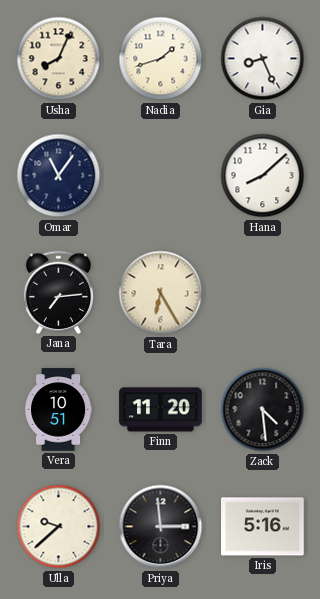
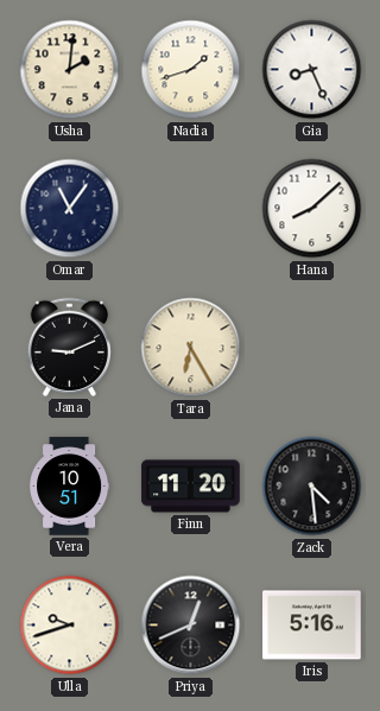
Usha: 8:04 -> 2:01 (70, 70)
Jana: 7:14 -> 9:11 (69, 347)
Ulla: 9:38 -> 9:42 (70, 626)
Priya: 2:59 -> 12:41 (191, 626)
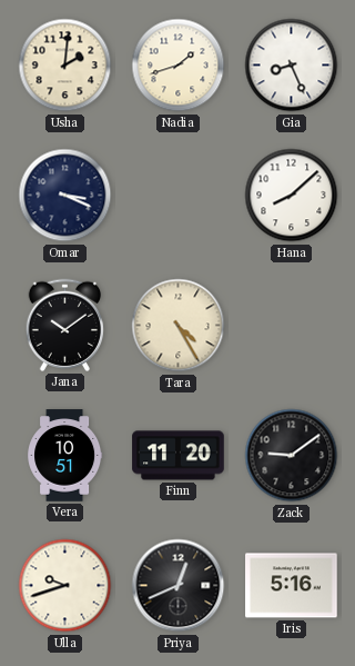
Omar: 11:06 -> 3:19 (65, 196)
Jana: 9:11 -> 10:09 (64, 325)
Tara: 6:25 -> 4:25 (179, 326)
Zack: 4:29 -> 9:09 (292, 456)
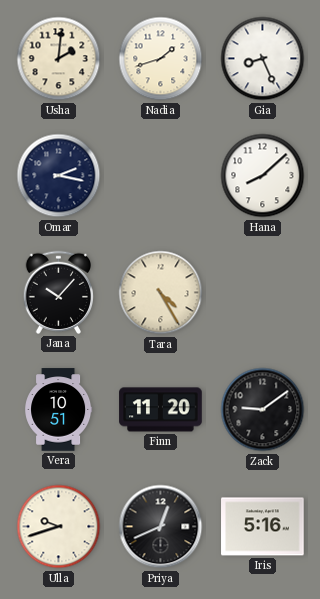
Omar: 3:19 -> 2:17 (59, 176)
Jana: 10:09 -> 10:07 (58, 292)
